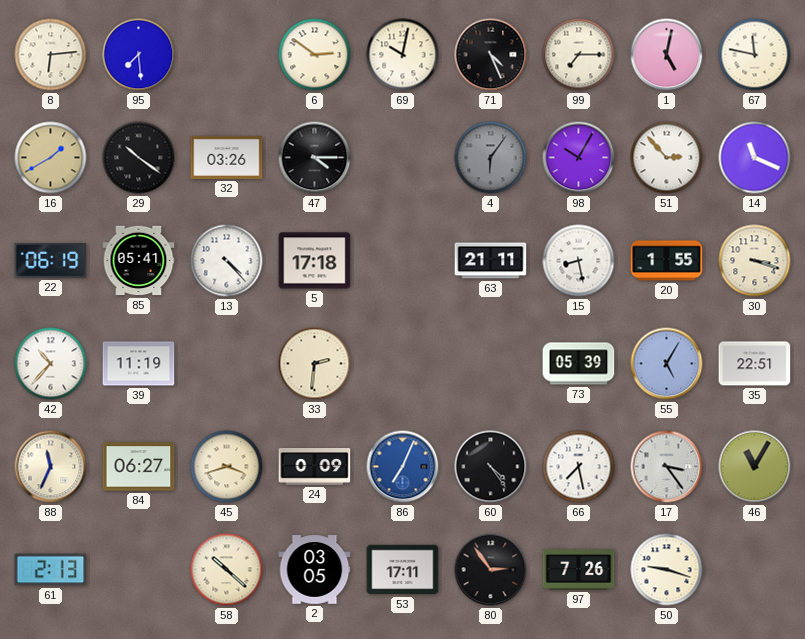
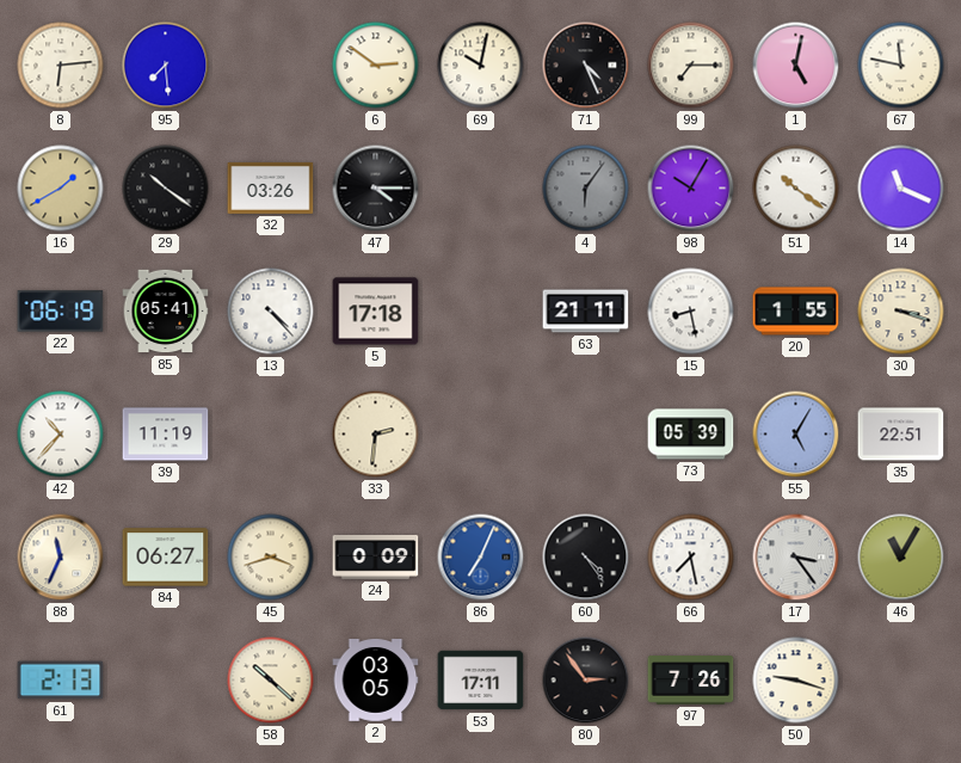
51: 2:53 -> 10:21 (796, 189)
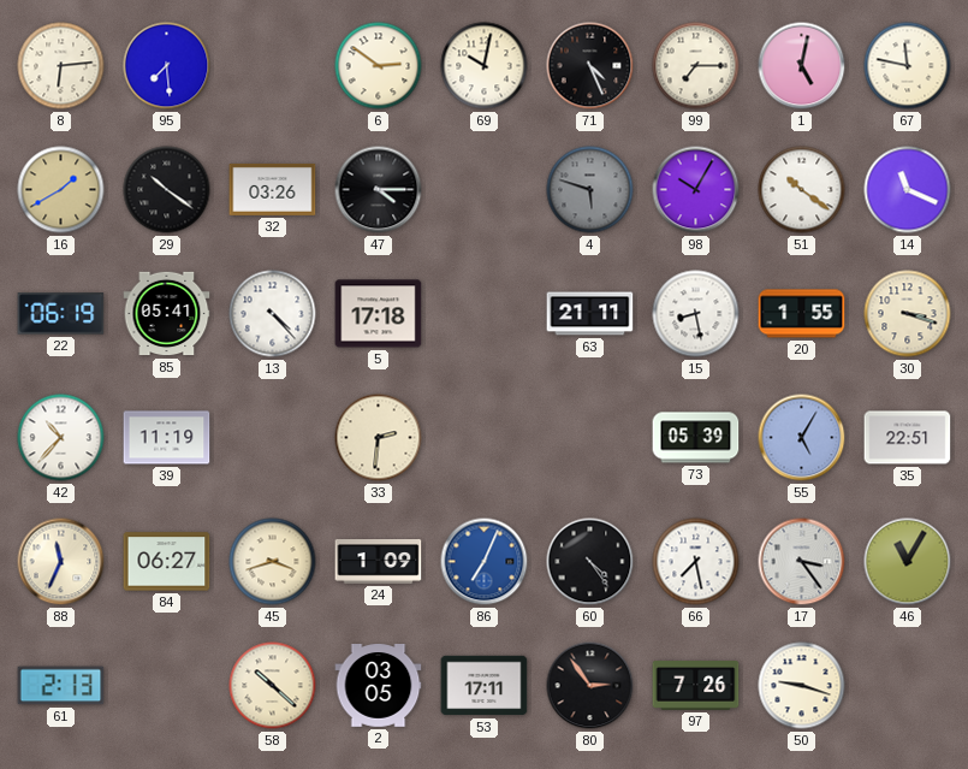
4: 6:06 -> 5:48 (590, 190)
24: 0:09 -> 1:09 (379, 562)
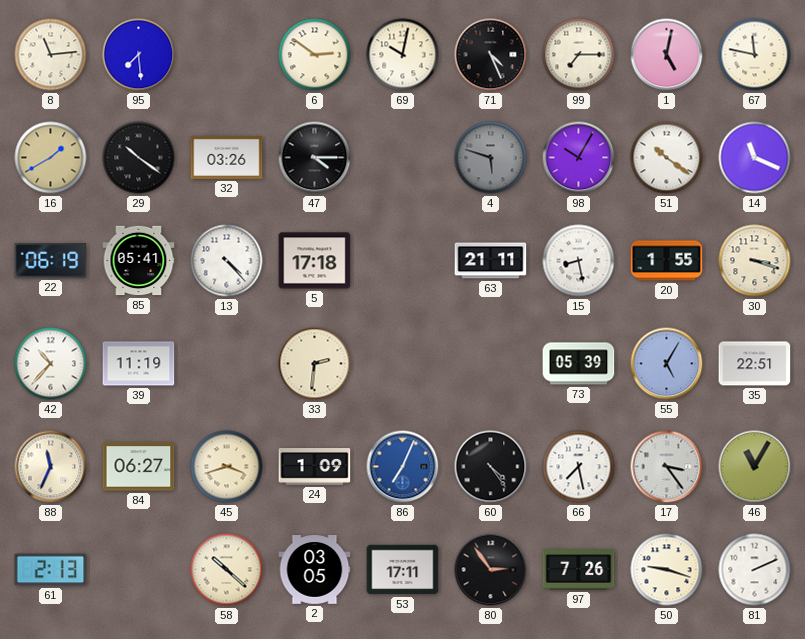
8: 6:14 -> 11:14 (51, 55)
81: none -> 2:11 (755, 570)
